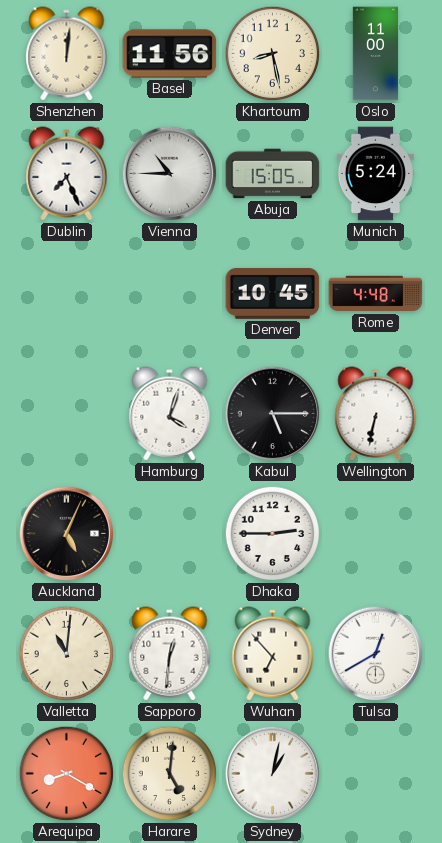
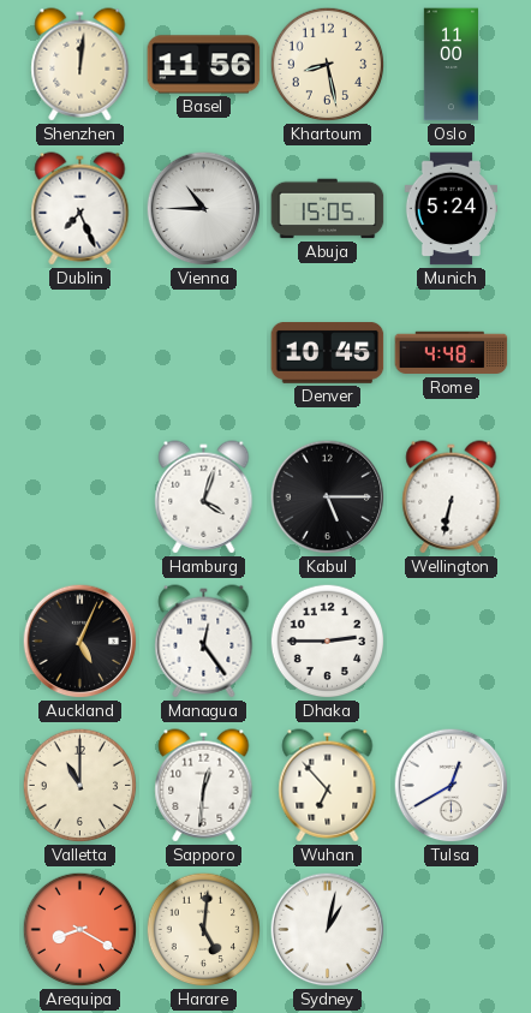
Managua: none -> 12:24 (204, 642)
Valletta: 11:01 -> 11:00 (80, 786)
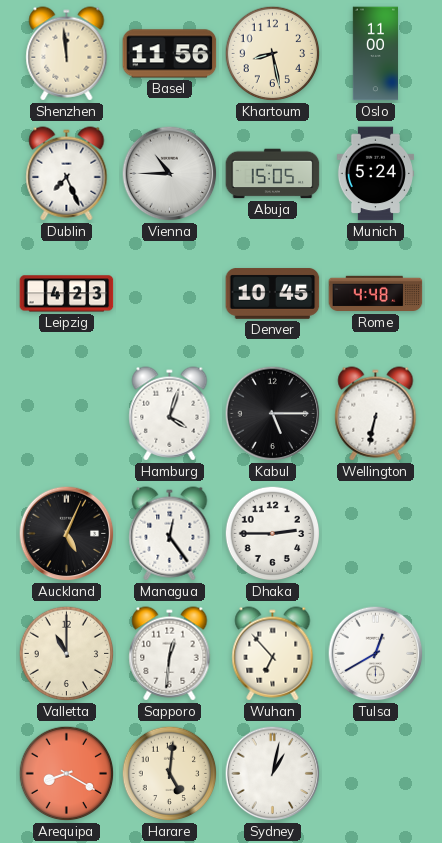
Shenzhen: 12:01 -> 11:59 (67, 54)
Leipzig: none -> 4:23 (67, 294)
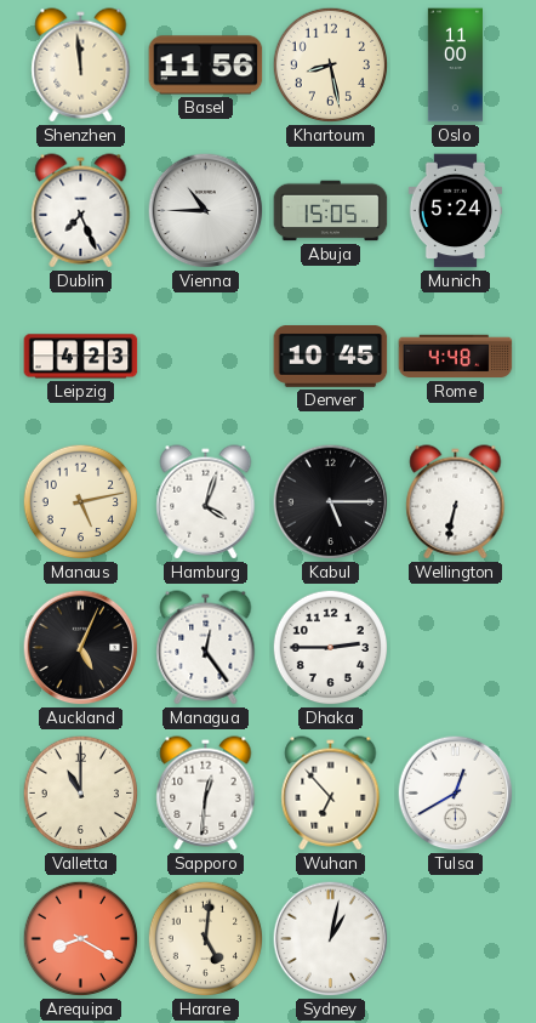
Manaus: none -> 5:13 (81, 502)
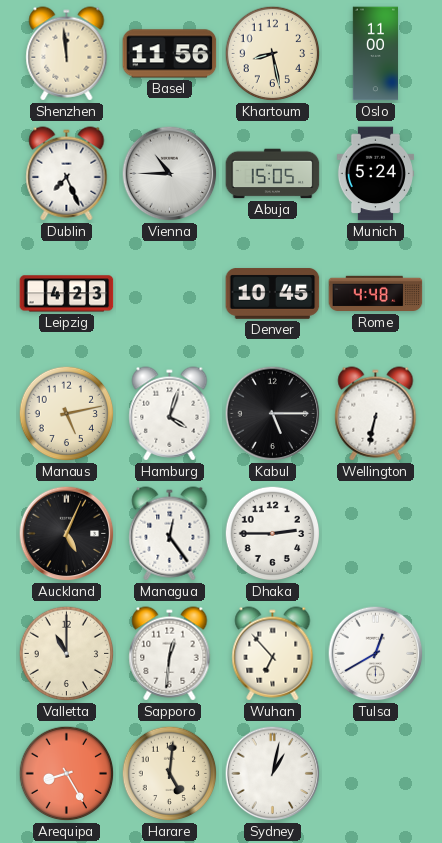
Arequipa: 8:20 -> 8:25 (67, 774)
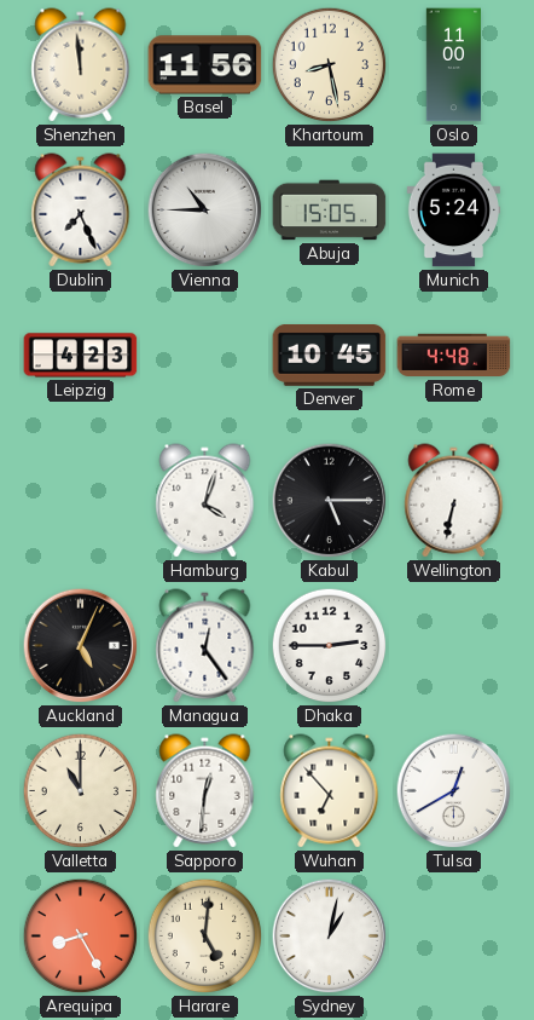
Manaus: 5:13 -> none (67, 414)
